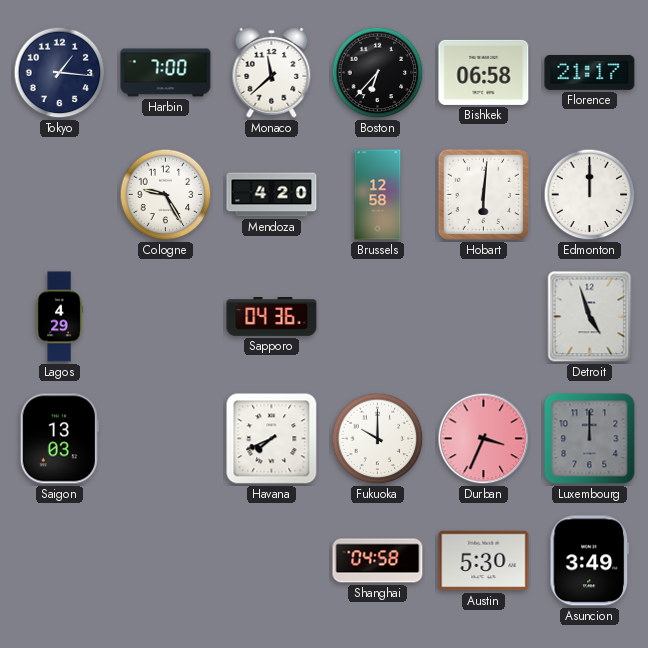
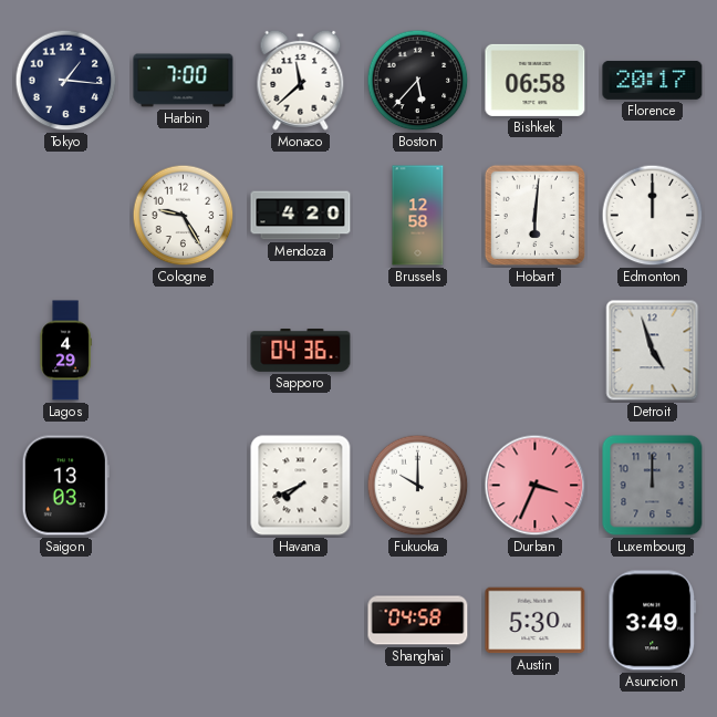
Boston: 6:37 -> 5:37 (418, 81)
Florence: 21:17 -> 20:17 (653, 80)
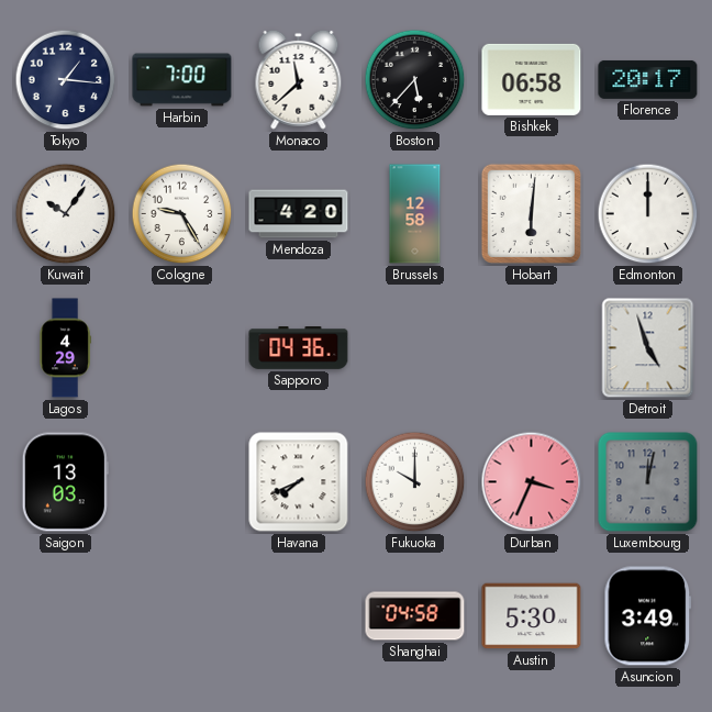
Kuwait: none -> 10:06 (66, 214)
Luxembourg: 12:00 -> 12:02 (648, 482)
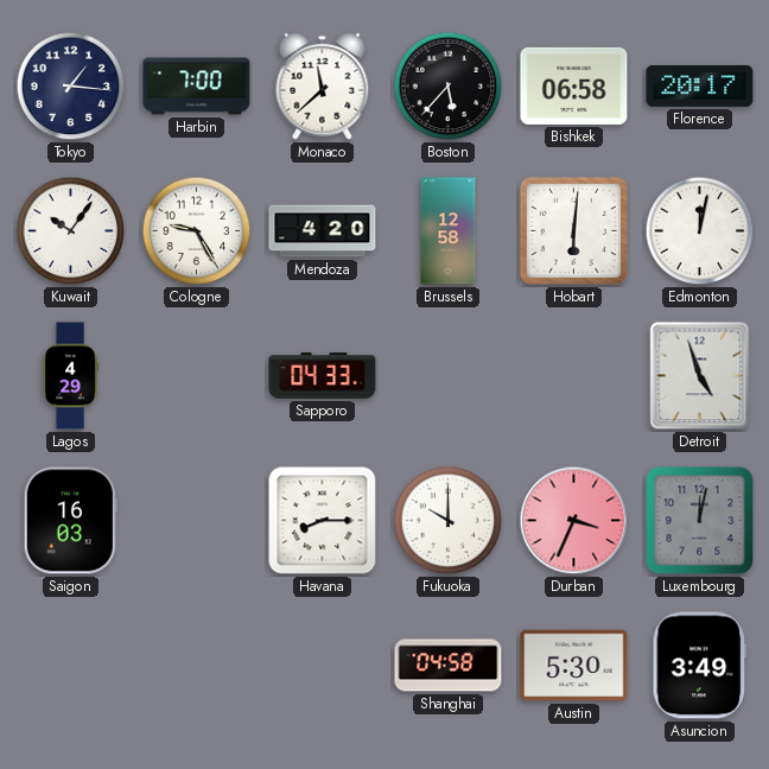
Edmonton: 12:00 -> 12:02 (700, 231)
Sapporo: 04:36 -> 04:33 (323, 376)
Saigon: 13:03 -> 16:03 (70, 521)
Havana: 7:41 -> 8:15 (323, 521)
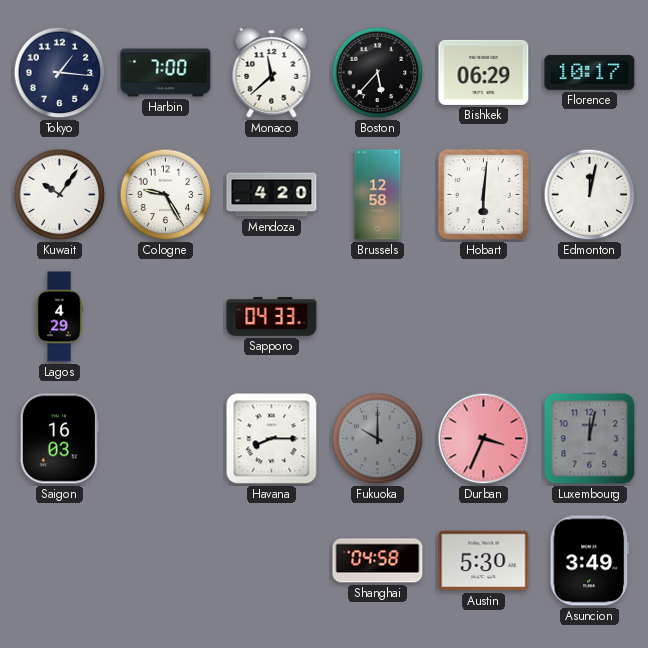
Bishkek: 06:58 -> 06:29 (484, 72)
Florence: 20:17 -> 10:17 (590, 72)
Detroit: 4:57 -> none (700, 376)
Fukuoka dial: white -> grey (378, 439)
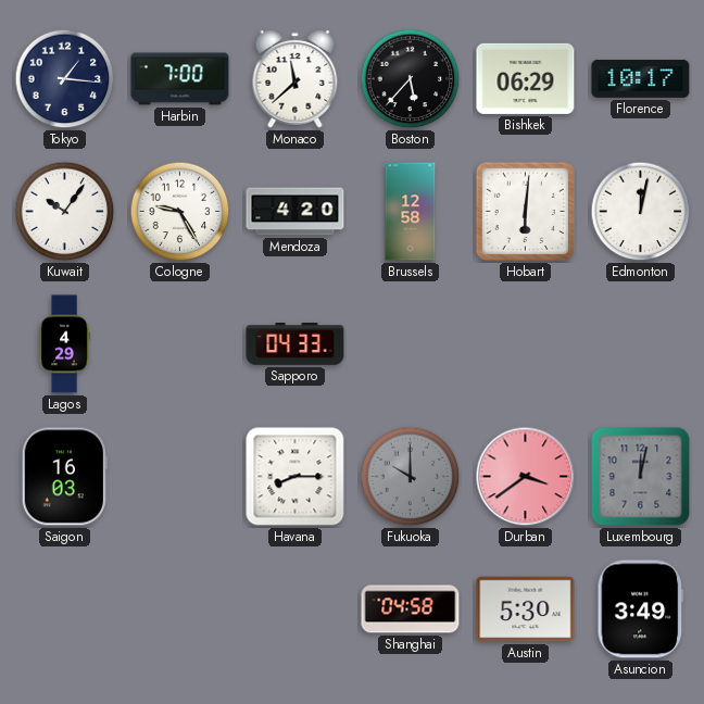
Durban: 3:34 -> 3:39 (526, 477)
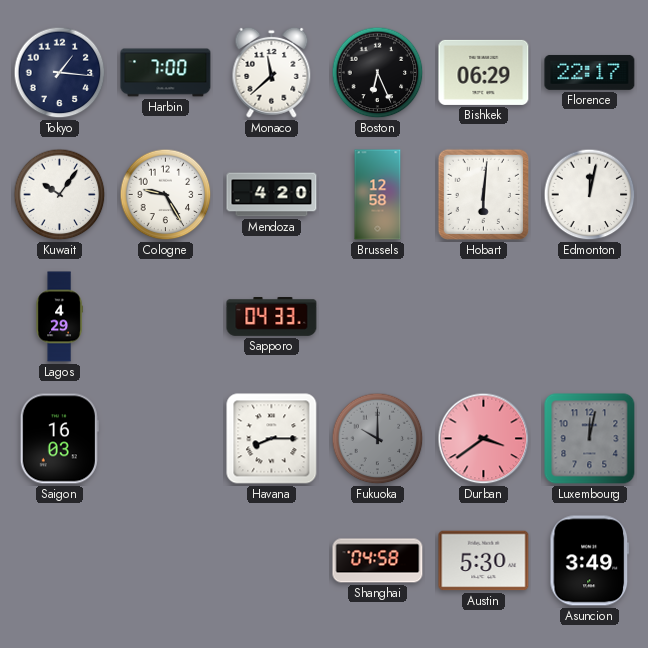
Boston: 5:37 -> 6:26 (378, 73)
Florence: 10:17 -> 22:17 (590, 72)
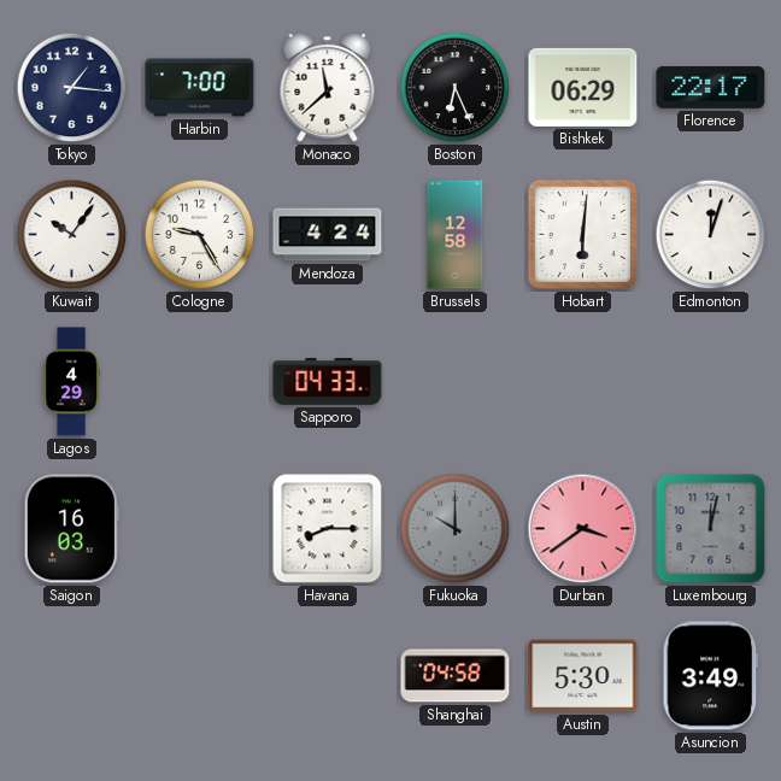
Mendoza: 4:20 -> 4:24 (328, 235)
Edmonton: 12:02 -> 12:03 (711, 235)
